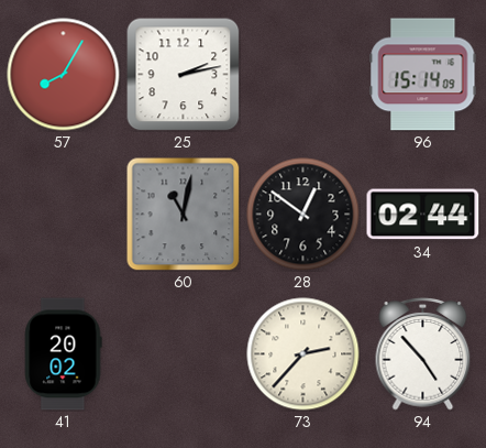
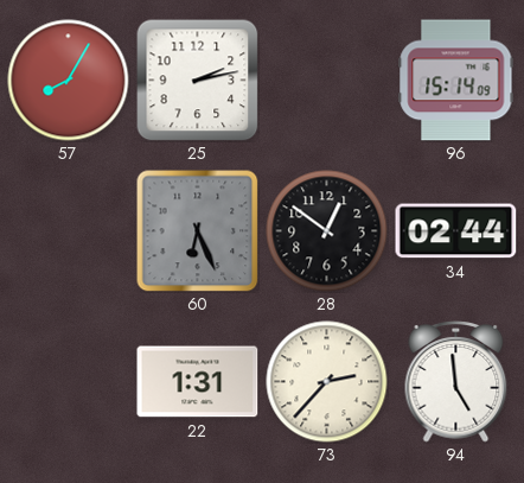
60: 11:02 -> 6:26 (198, 231)
41: 20:02 -> none (63, 354)
22: none -> 1:31 (198, 382)
94: 4:53 -> 4:59 (456, 382)
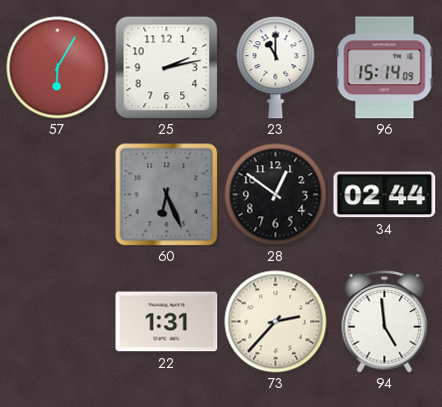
57: 8:05 -> 6:05 (58, 68)
23: none -> 11:00 (276, 68)
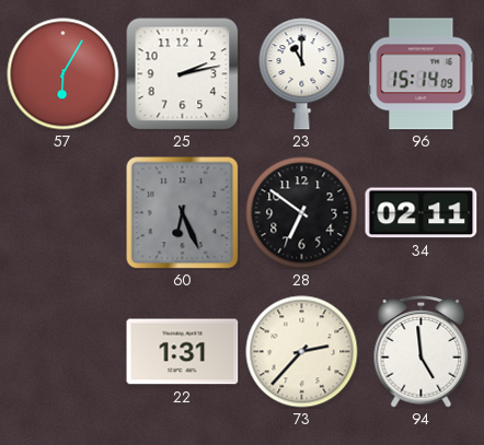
28: 12:51 -> 6:51 (302, 213)
34: 02:44 -> 02:11 (422, 213)
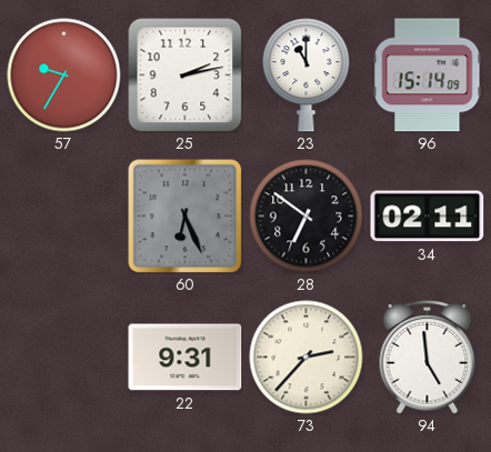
57: 6:05 -> 9:35 (64, 76)
22: 1:31 -> 9:31 (186, 358)
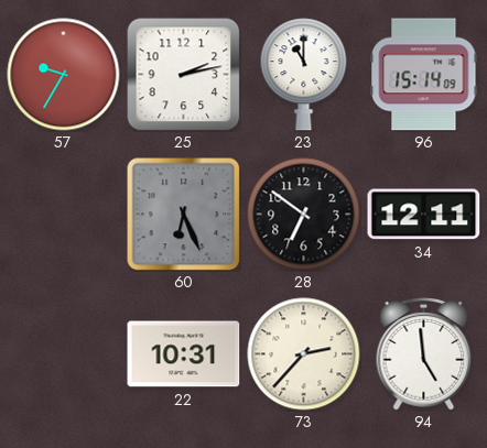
34: 02:11 -> 12:11 (424, 215)
22: 9:31 -> 10:31 (184, 354)
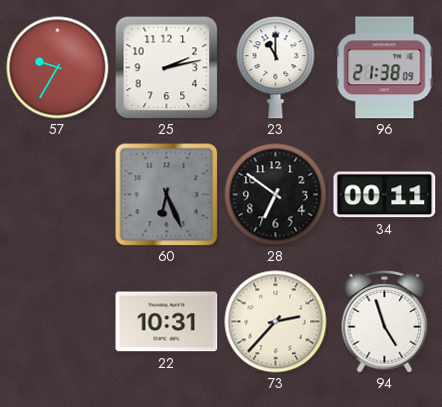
96: 15:14 -> 21:38 (385, 68)
34: 12:11 -> 00:11 (385, 195)
94: 4:59 -> 4:57 (385, 322)
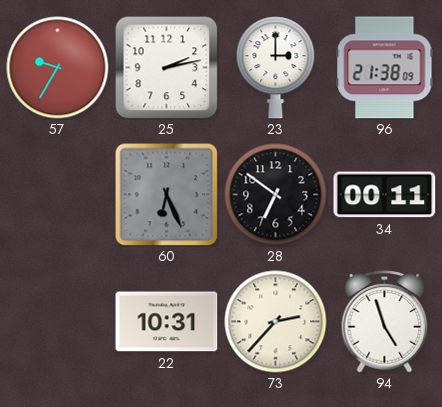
23: 11:00 -> 3:00 (276, 68)
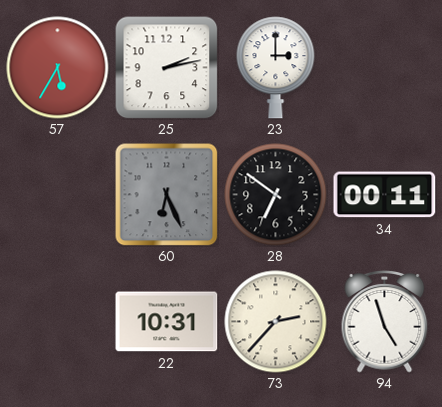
57: 9:35 -> 5:35 (58, 68)
96: 21:38 -> none (385, 68)
